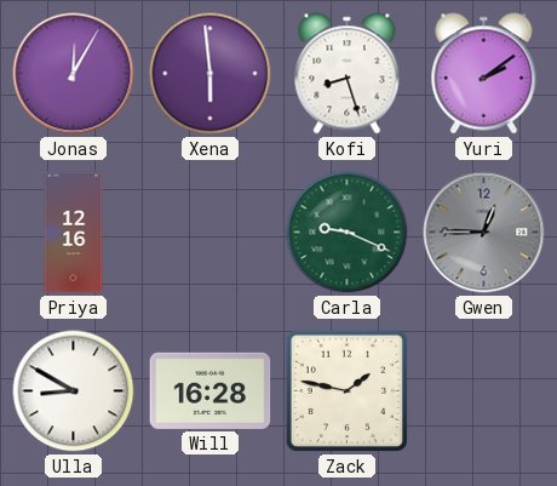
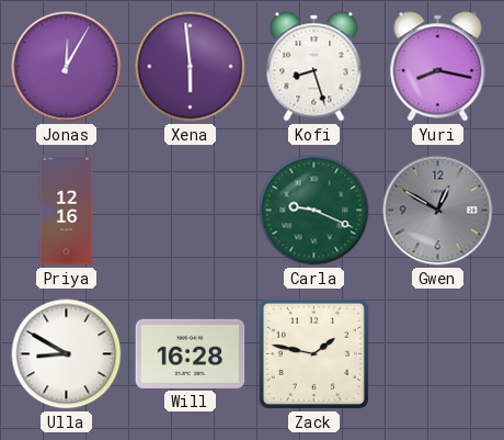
Yuri: 2:09 -> 8:17 (438, 67)
Gwen: 12:45 -> 12:50 (438, 211)
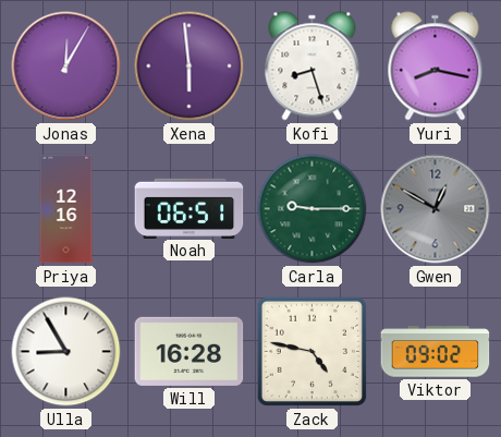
Noah: none -> 06:51 (190, 208)
Carla: 9:19 -> 9:15 (313, 209)
Ulla: 8:50 -> 8:55 (66, 352)
Zack: 1:47 -> 4:47 (311, 351)
Viktor: none -> 09:02 (436, 352)
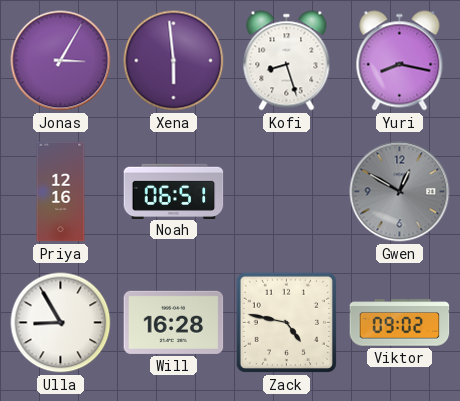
Jonas: 12:05 -> 3:05 (61, 61)
Carla: 9:15 -> none (313, 209)
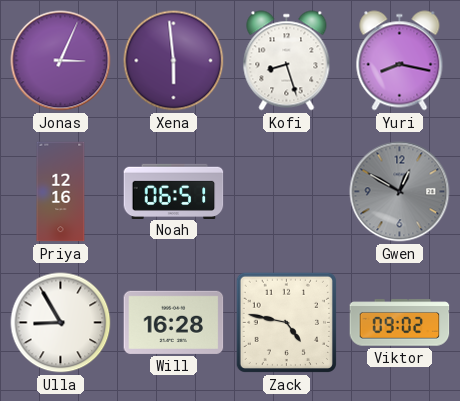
Jonas: 3:05 -> 3:04 (61, 61)
